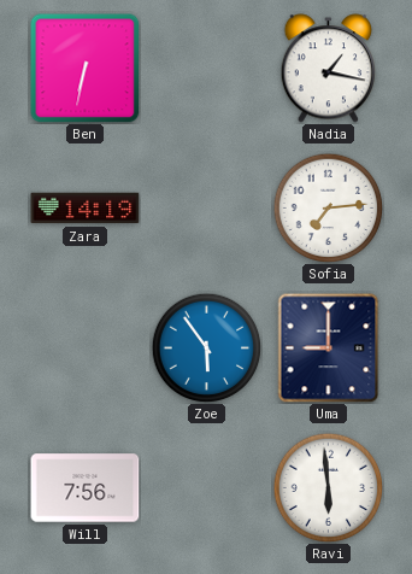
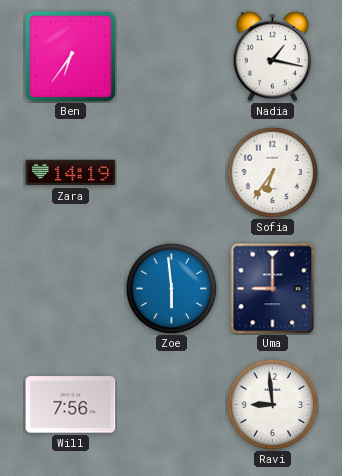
Ben: 6:32 -> 6:36 (71, 57)
Sofia: 7:14 -> 6:36 (272, 172)
Zoe: 5:54 -> 5:59 (171, 288)
Ravi: 5:59 -> 8:59 (272, 404)
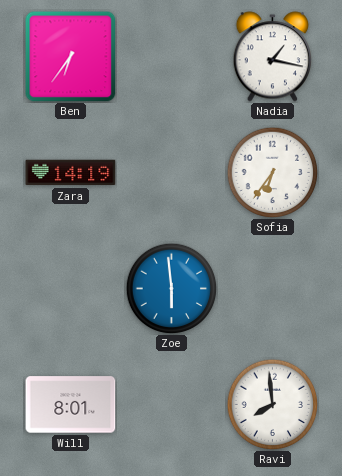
Uma: 9:00 -> none (273, 289)
Will: 7:56 -> 8:01 (71, 405)
Ravi: 8:59 -> 7:59 (272, 404)
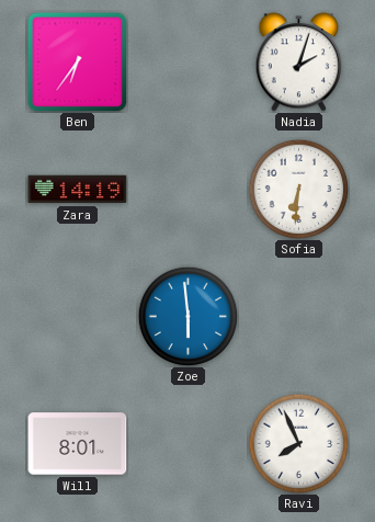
Nadia: 1:17 -> 2:03 (299, 63)
Sofia: 6:36 -> 6:31 (298, 189)
Ravi: 7:59 -> 7:56 (298, 443)
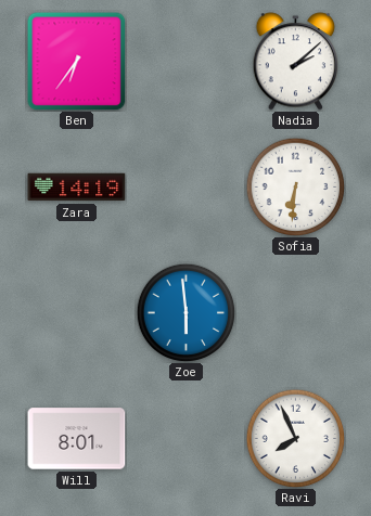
Nadia: 2:03 -> 2:08 (296, 62)
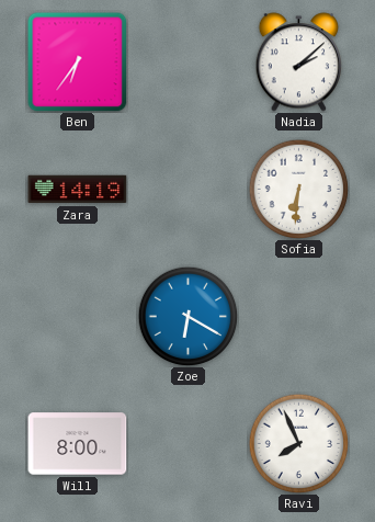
Zoe: 5:59 -> 6:20 (187, 316)
Will: 8:01 -> 8:00 (78, 444)
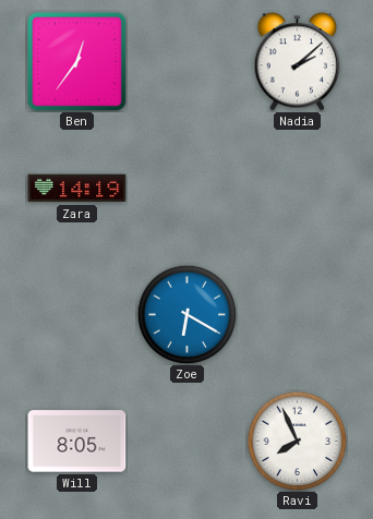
Ben: 6:36 -> 12:36 (77, 62)
Sofia: 6:31 -> none (298, 189)
Will: 8:00 -> 8:05 (77, 442)
